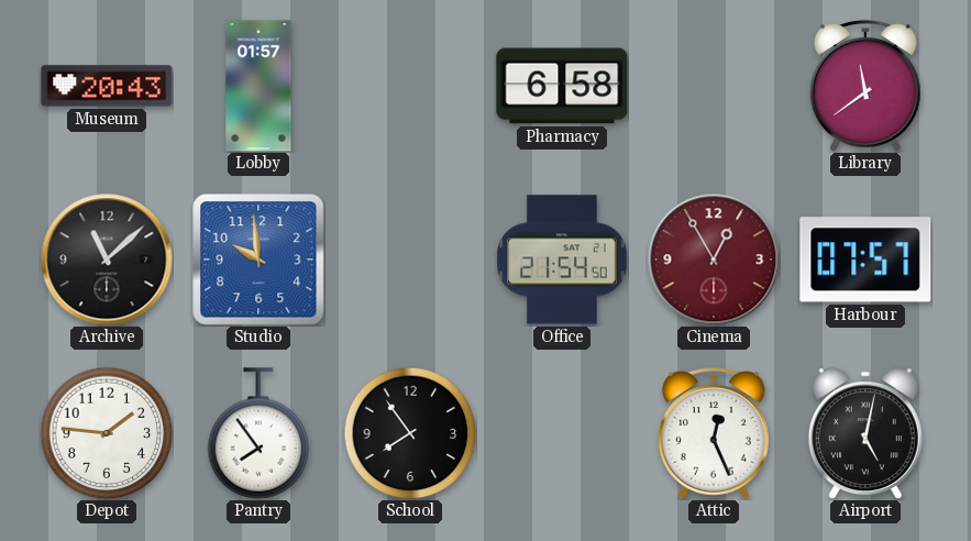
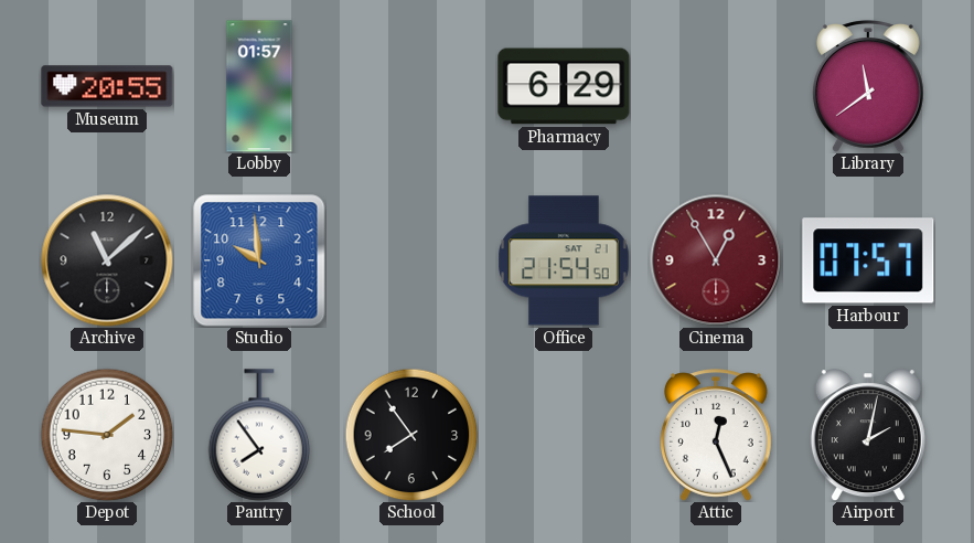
Museum: 20:43 -> 20:55 (107, 86)
Pharmacy: 6:58 -> 6:29 (564, 86)
Airport: 5:02 -> 2:02 (868, 435)
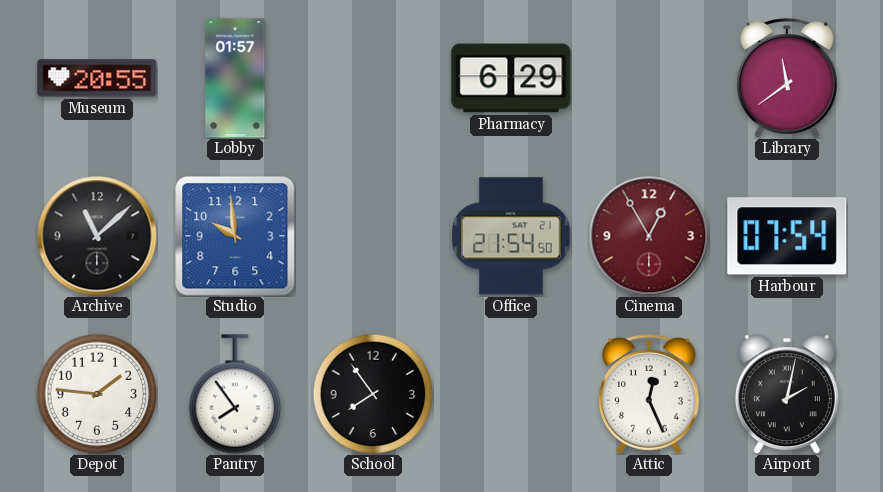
Harbour: 07:57 -> 07:54 (787, 236)
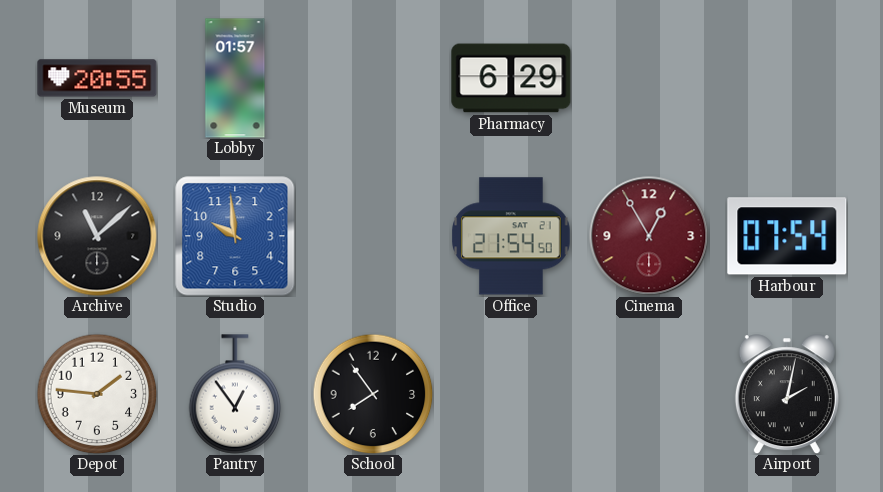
Library: 11:39 -> none (787, 78)
Pantry: 7:54 -> 12:54 (235, 394)
Attic: 12:26 -> none (649, 394)
